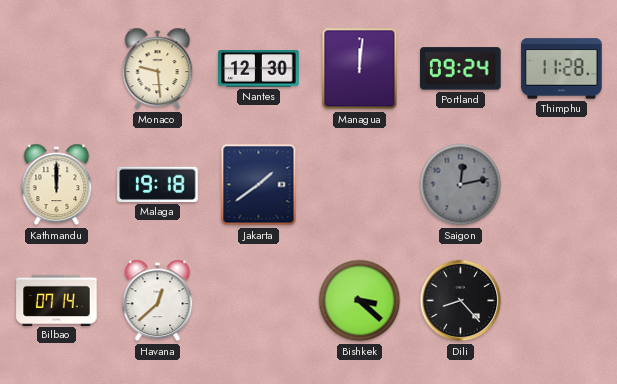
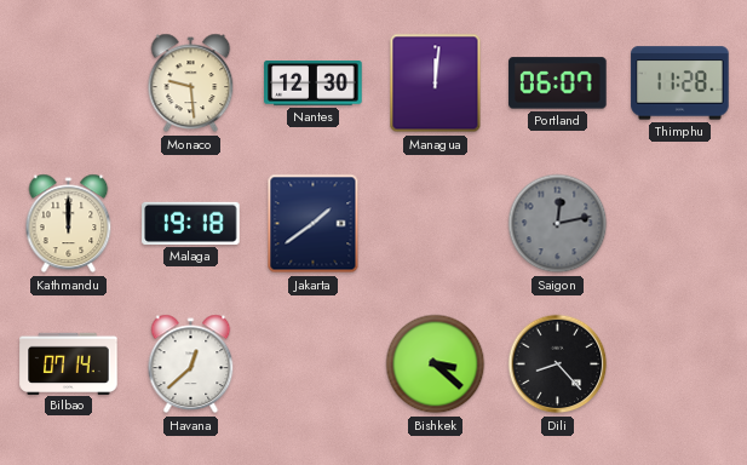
Portland: 09:24 -> 06:07 (558, 84)
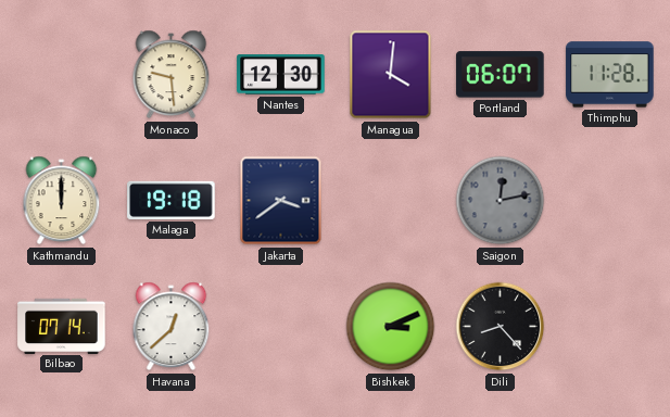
Managua: 12:01 -> 4:01 (391, 75)
Jakarta: 1:39 -> 3:39 (281, 201)
Bishkek: 3:22 -> 3:11 (391, 327)
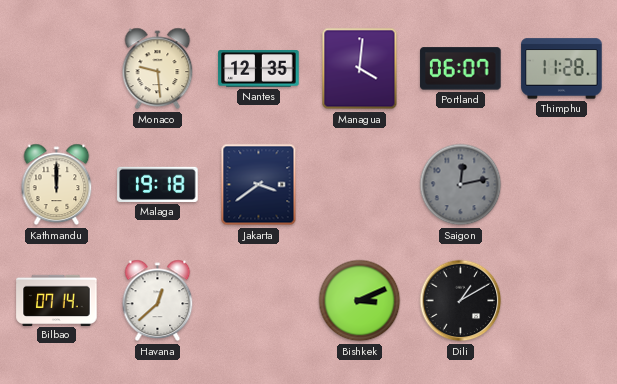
Nantes: 12:30 -> 12:35 (259, 69)
Dili: 8:23 -> 1:10 (461, 301)
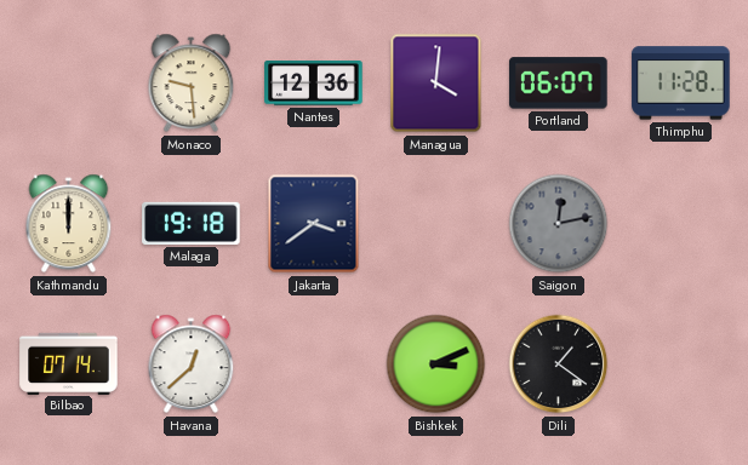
Nantes: 12:35 -> 12:36 (314, 84)
Dili: 1:10 -> 1:21 (559, 364)
